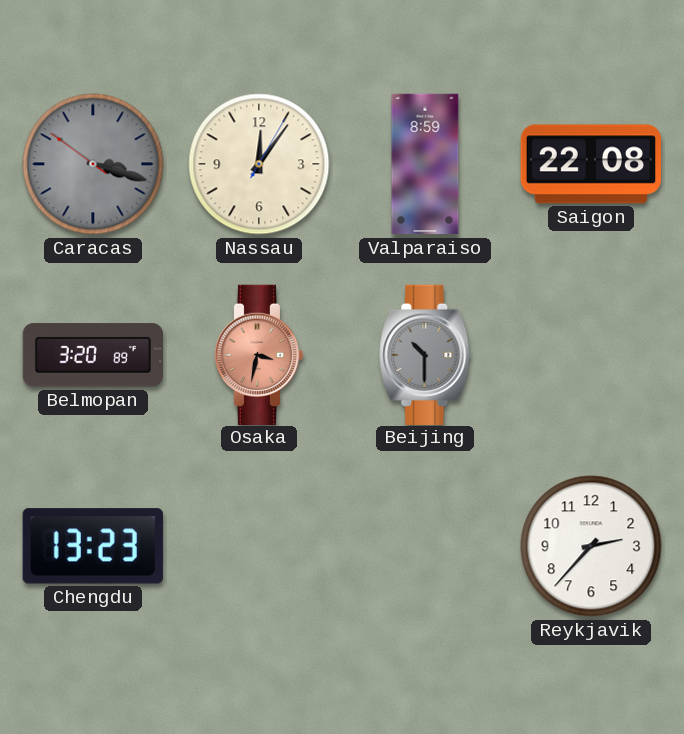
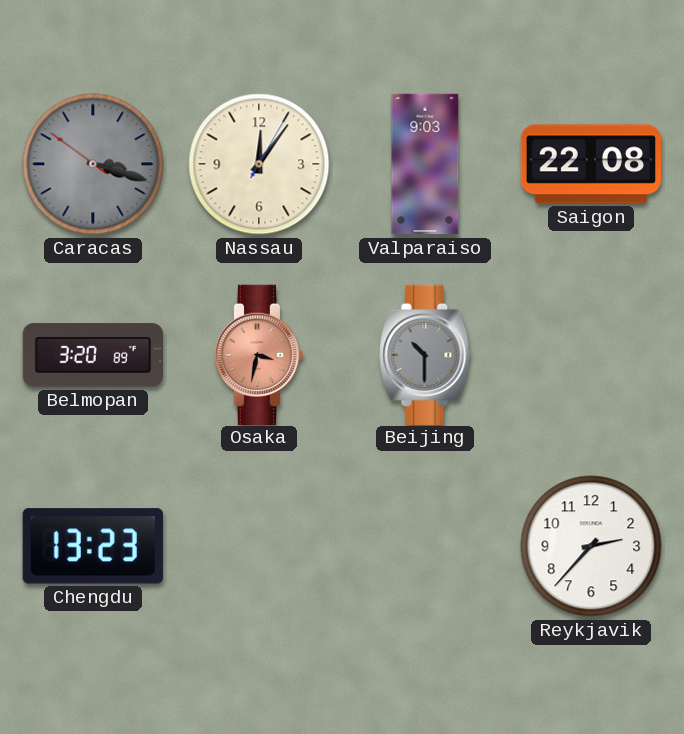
Valparaiso: 8:59 -> 9:03 (425, 164)
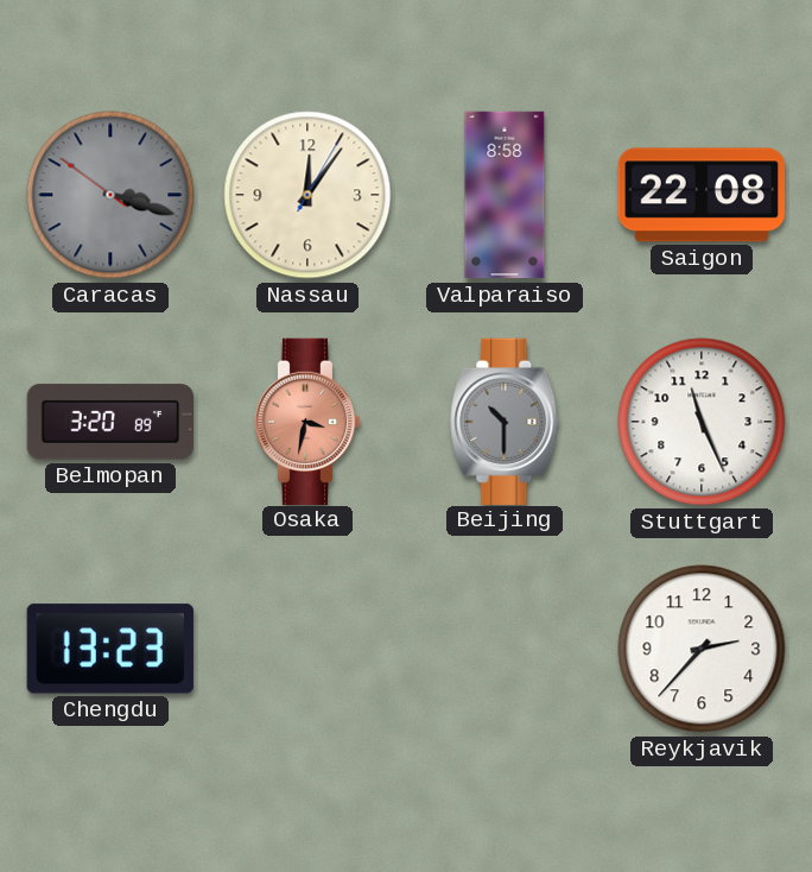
Valparaiso: 9:03 -> 8:58 (505, 195)
Stuttgart: none -> 11:26 (702, 422)
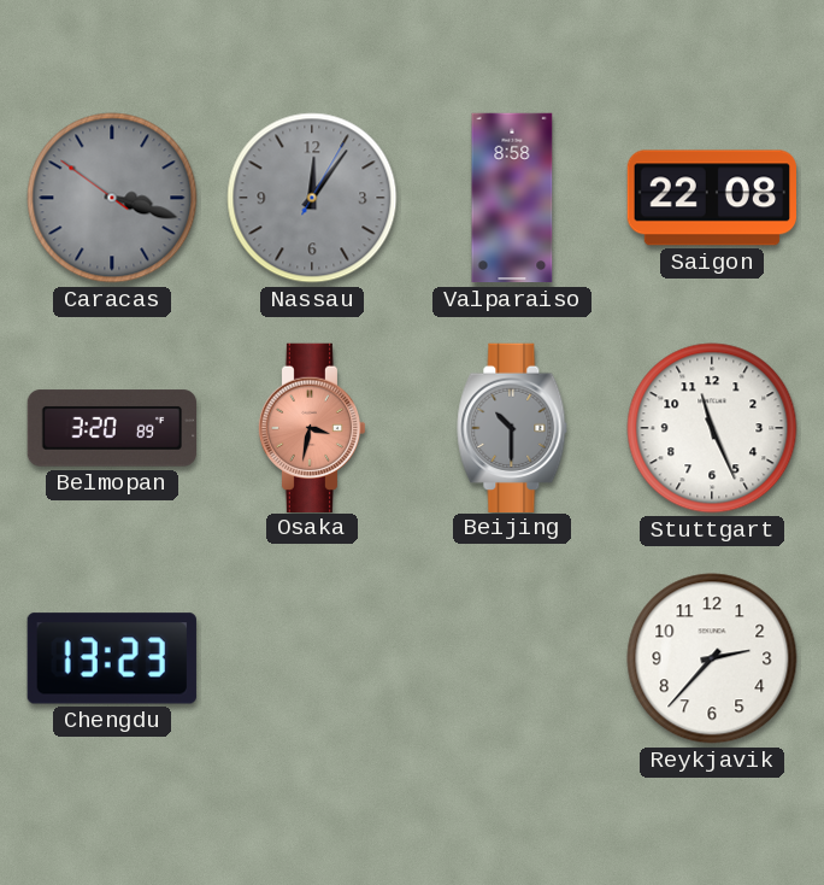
Nassau dial: cream -> grey (312, 198)
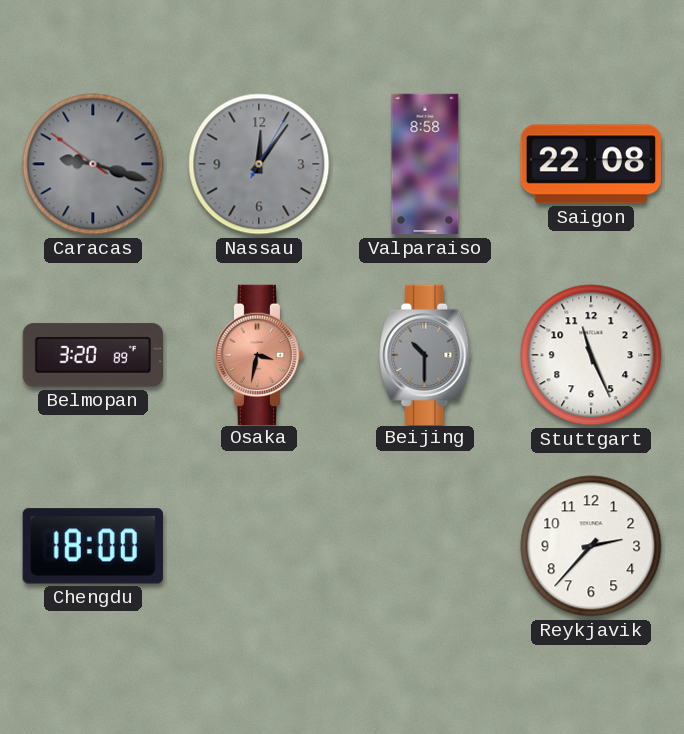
Caracas: 3:17 -> 9:17 (93, 164)
Chengdu: 13:23 -> 18:00 (93, 546)
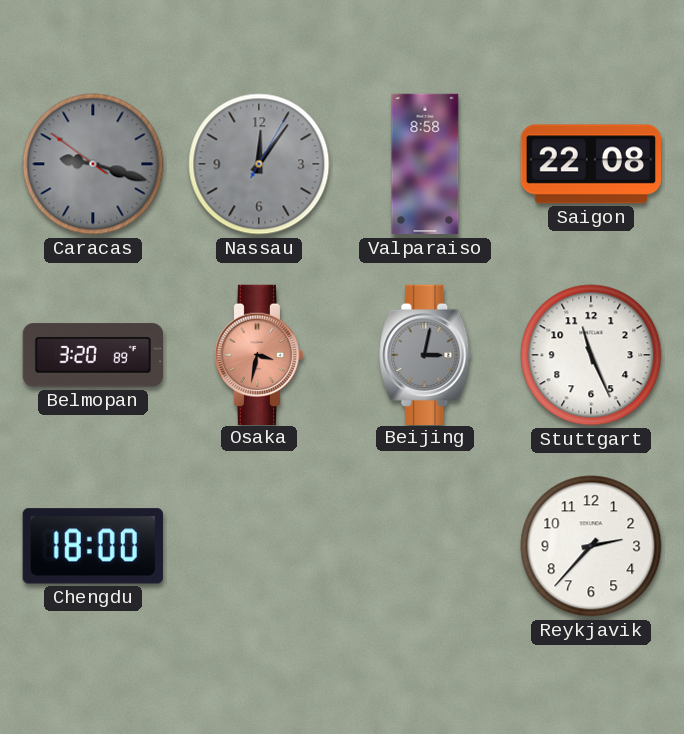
Beijing: 10:30 -> 3:02 (425, 354)
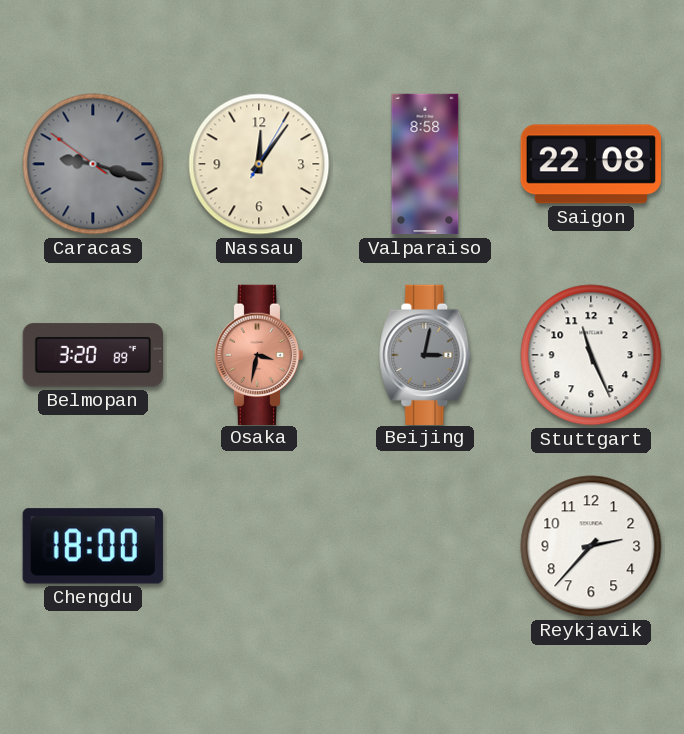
Nassau dial: grey -> cream (259, 164)
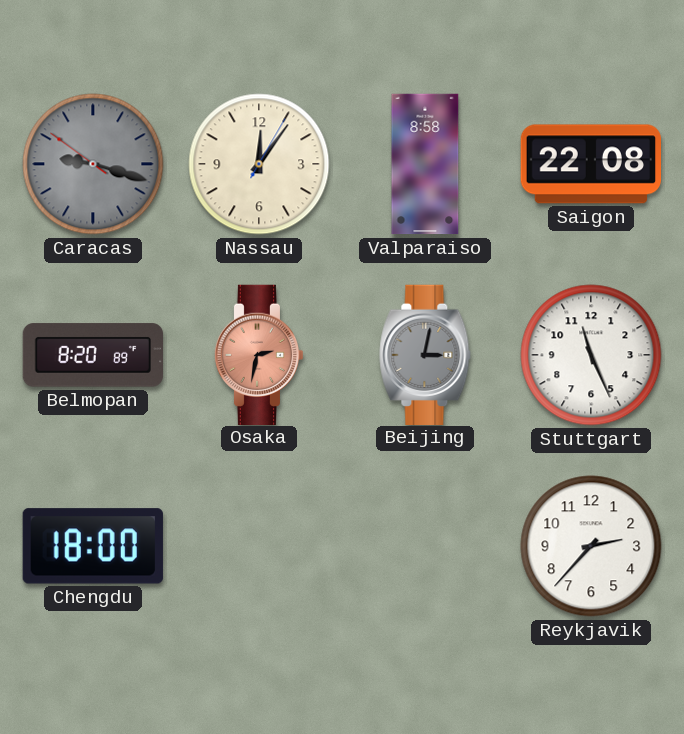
Belmopan: 3:20 -> 8:20 (92, 355)
Osaka: 3:32 -> 2:32 (259, 354)
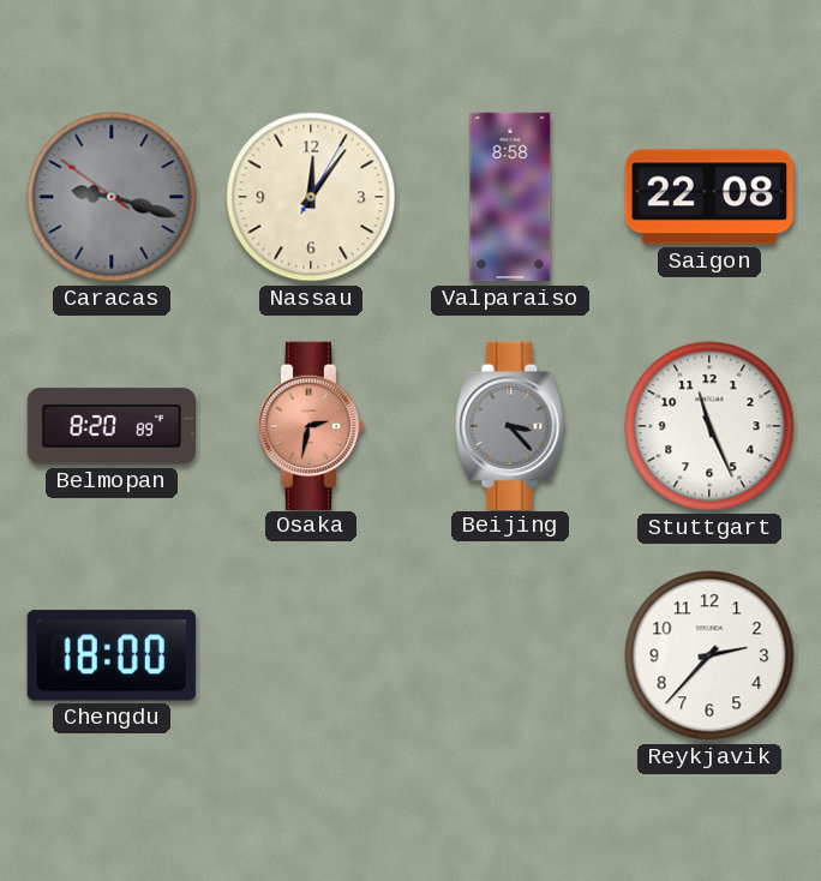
Beijing: 3:02 -> 3:23 (510, 425)
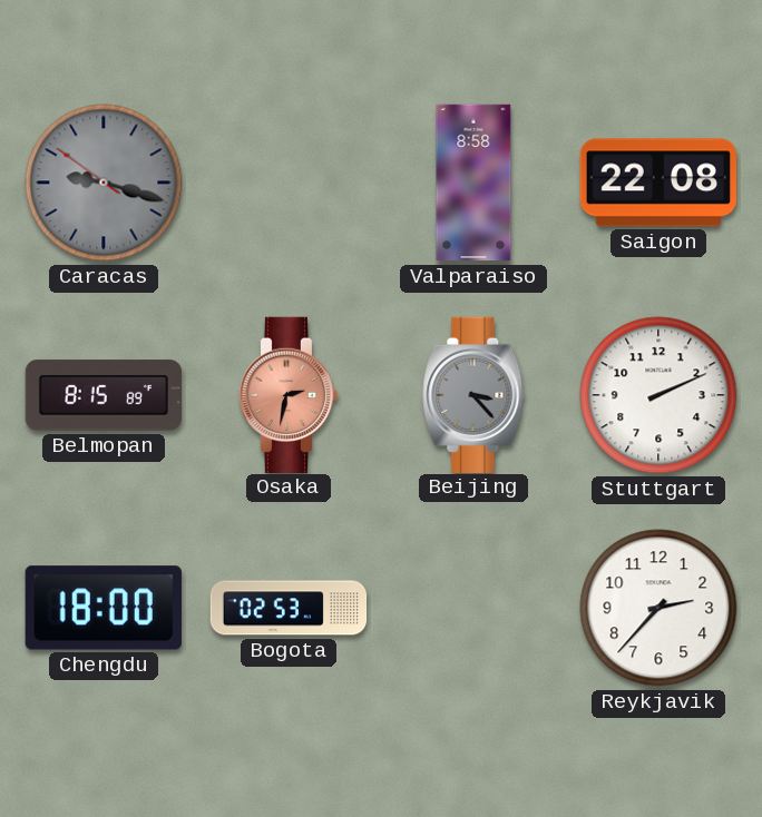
Nassau: 12:06 -> none (311, 197)
Belmopan: 8:20 -> 8:15 (102, 395)
Stuttgart: 11:26 -> 2:11 (658, 395)
Bogota: none -> 02:53 (289, 608)
